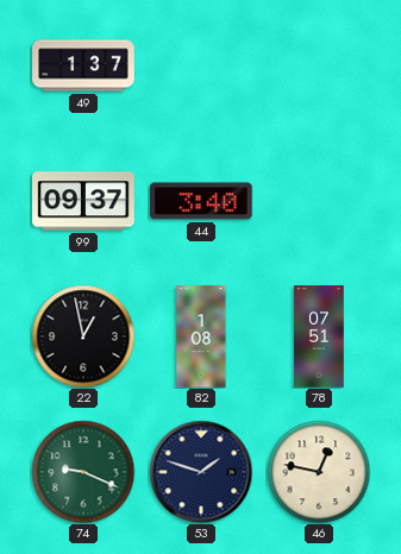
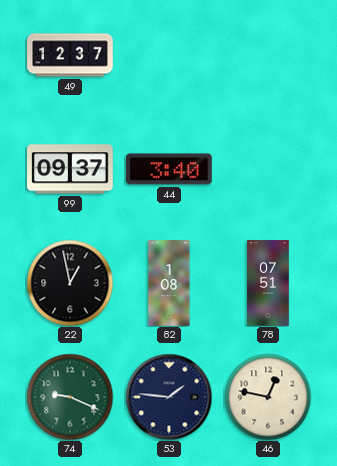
49: 1:37 -> 12:37 (70, 55)
53: 1:48 -> 1:46 (169, 397)
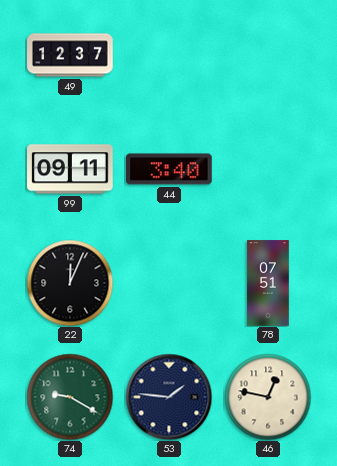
99: 09:37 -> 09:11 (70, 169)
22: 12:58 -> 12:04 (70, 283)
82: 1:08 -> none (169, 283)
74: 9:19 -> 9:20 (70, 397)
